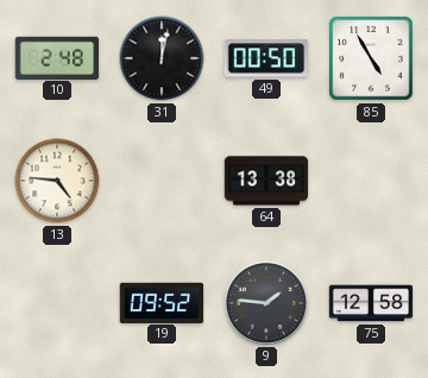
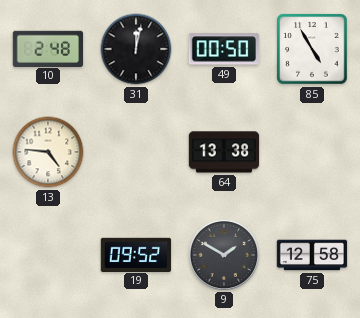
9: 1:46 -> 1:50 (223, 254)
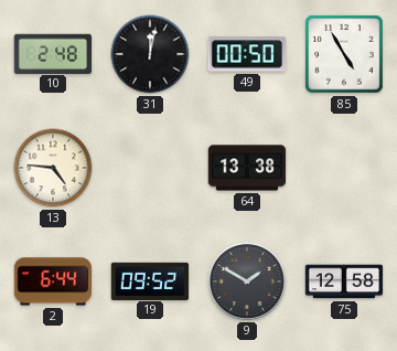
2: none -> 6:44 (53, 281)
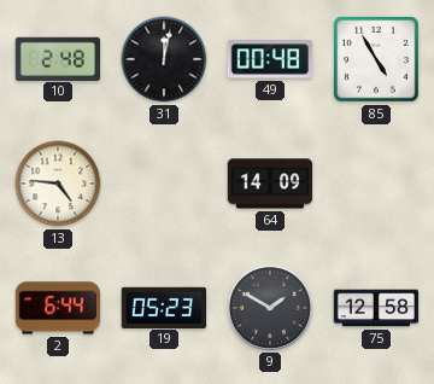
49: 00:50 -> 00:48 (270, 59)
64: 13:38 -> 14:09 (270, 184)
19: 09:52 -> 05:23 (164, 307)
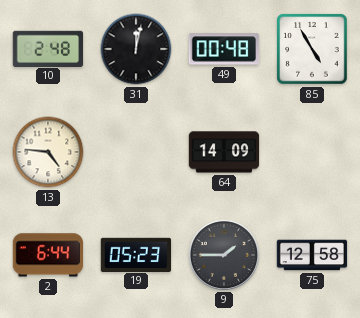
9: 1:50 -> 1:45 (223, 254)
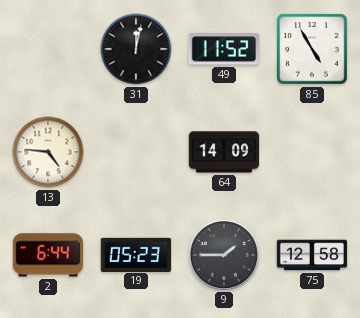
10: 2:48 -> none (48, 48)
49: 00:48 -> 11:52 (224, 49)
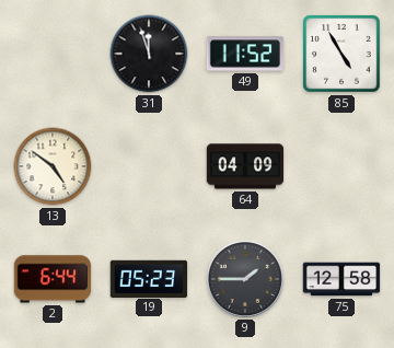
31: 12:02 -> 11:57 (149, 54)
13: 4:46 -> 4:51 (53, 166)
64: 14:09 -> 04:09 (245, 166)
